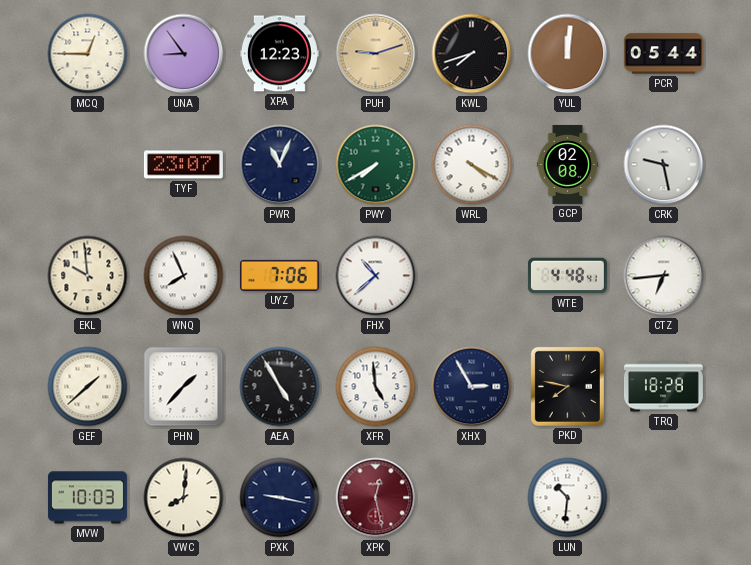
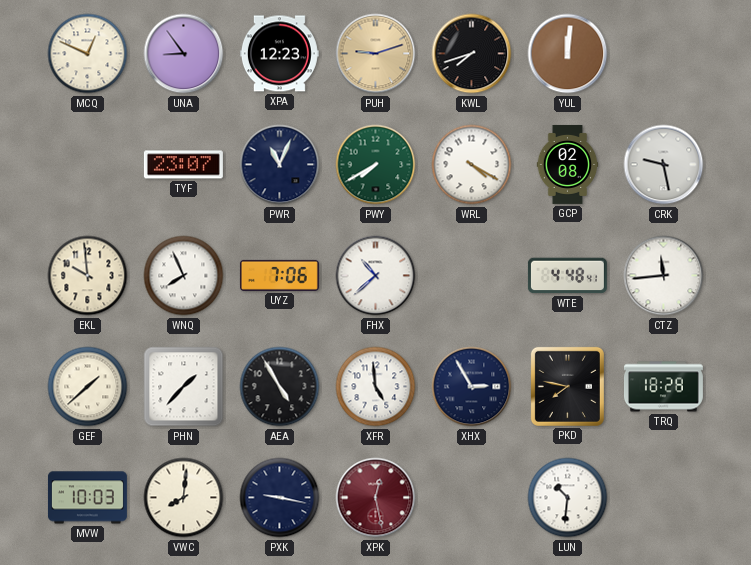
MCQ: 12:45 -> 12:49 (88, 54)
PCR: 05:44 -> none (663, 54)
CTZ: 6:44 -> 11:44 (664, 276)
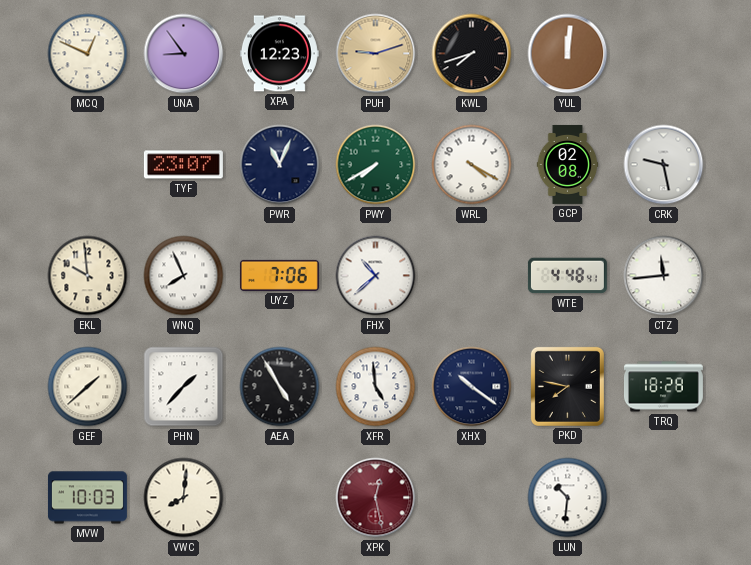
XHX: 2:55 -> 10:21 (472, 387)
PXK: 9:17 -> none (280, 498)
